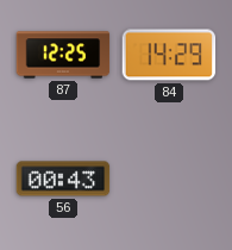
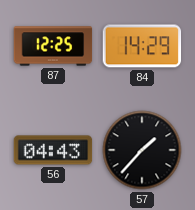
56: 00:43 -> 04:43 (53, 150)
57: none -> 1:37 (142, 150)
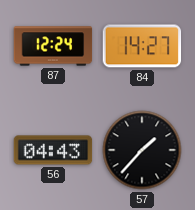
87: 12:25 -> 12:24 (53, 46)
84: 14:29 -> 14:27 (142, 46)
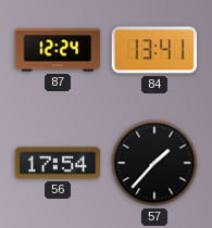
84: 14:27 -> 13:41 (154, 50)
56: 04:43 -> 17:54 (58, 163)
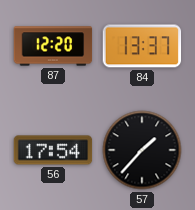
87: 12:24 -> 12:20 (53, 46)
84: 13:41 -> 13:37 (142, 46)
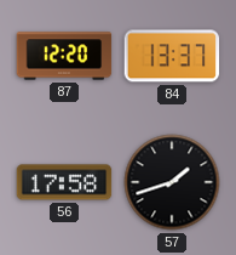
56: 17:54 -> 17:58 (64, 182)
57: 1:37 -> 1:42 (172, 182)
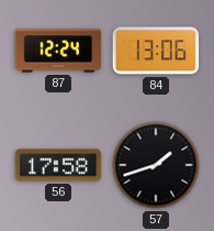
87: 12:20 -> 12:24 (58, 51)
84: 13:37 -> 13:06 (156, 51)
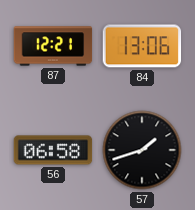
87: 12:24 -> 12:21 (53, 46)
56: 17:58 -> 06:58 (53, 150)
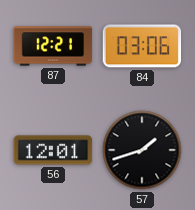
84: 13:06 -> 03:06 (142, 46)
56: 06:58 -> 12:01 (53, 150)
